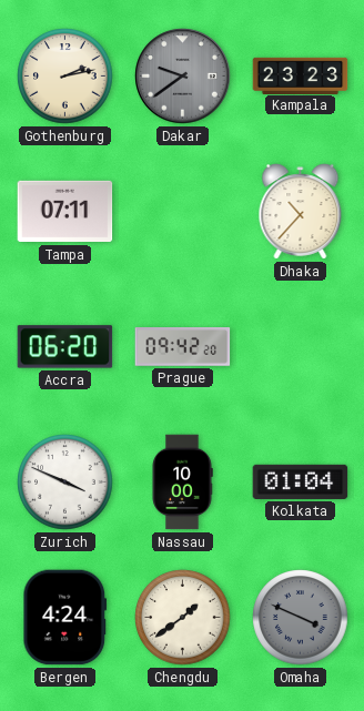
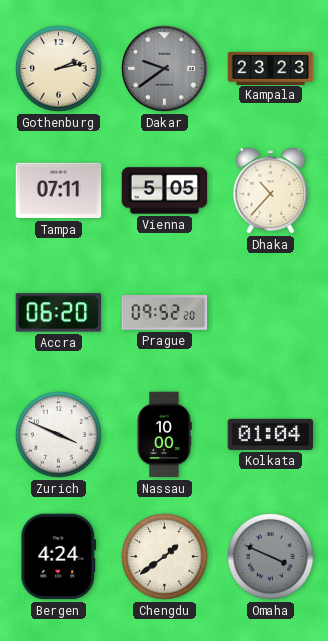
Vienna: none -> 5:05 (165, 191)
Prague: 09:42 -> 09:52 (165, 313)
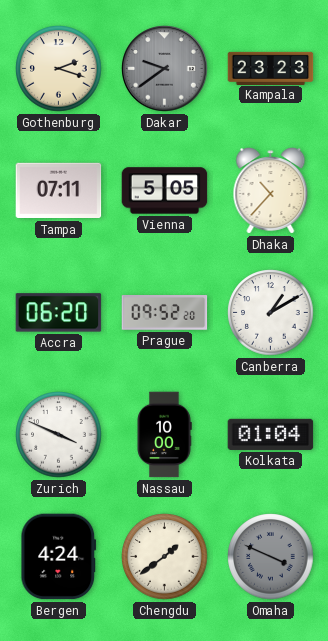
Gothenburg: 2:13 -> 2:18 (59, 69)
Canberra: none -> 1:10 (271, 313)
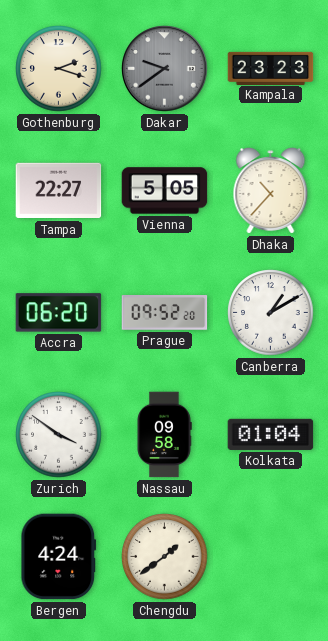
Tampa: 07:11 -> 22:27 (59, 191)
Zurich: 3:49 -> 3:51 (59, 435)
Nassau: 10:00 -> 09:58 (164, 435)
Omaha: 3:49 -> none (271, 557)
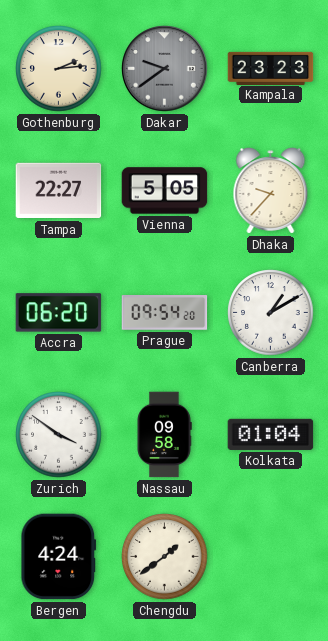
Gothenburg: 2:18 -> 2:14 (59, 69)
Dhaka: 10:37 -> 9:37 (271, 191)
Prague: 09:52 -> 09:54 (165, 313)
